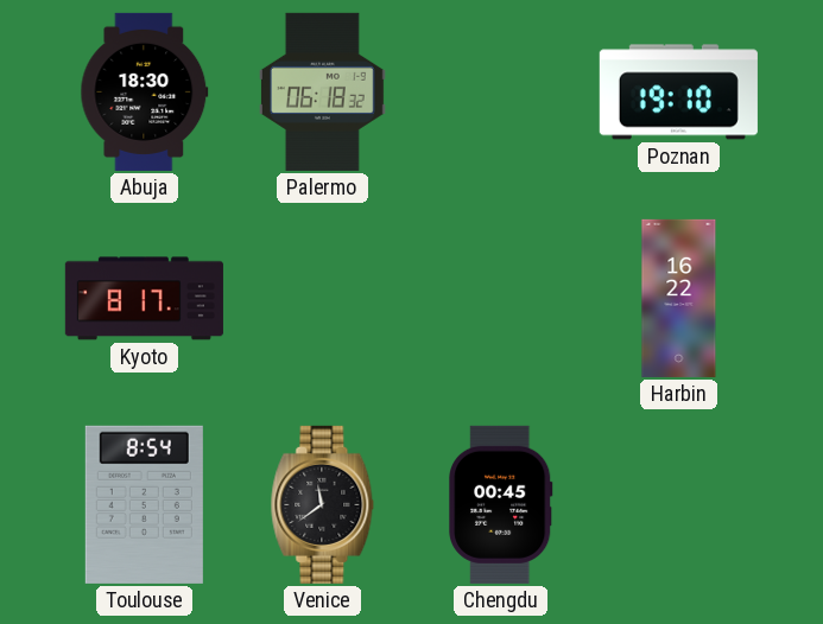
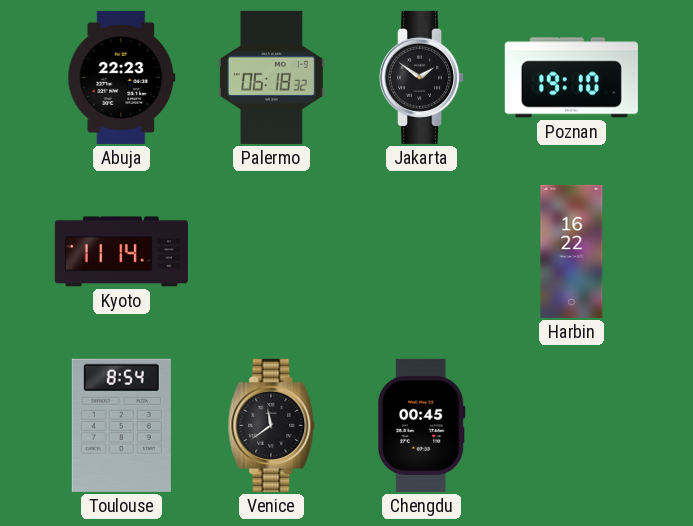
Abuja: 18:30 -> 22:23 (122, 77)
Jakarta: none -> 1:51 (422, 77)
Kyoto: 8:17 -> 11:14 (121, 252)
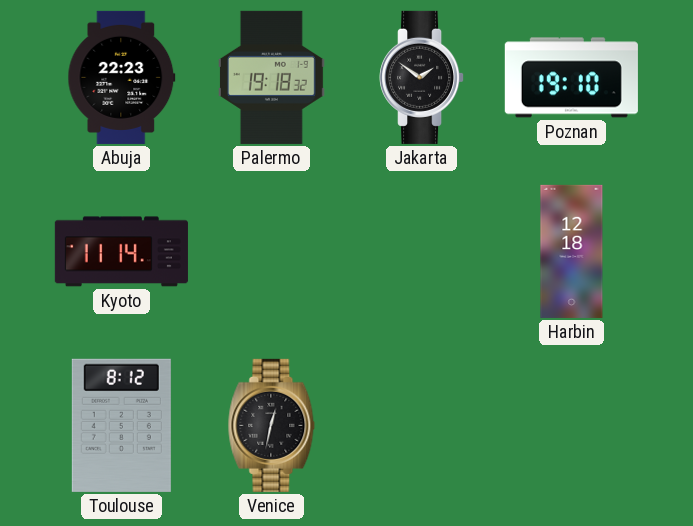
Palermo: 06:18 -> 19:18 (272, 77)
Harbin: 16:22 -> 12:18 (572, 251)
Toulouse: 8:54 -> 8:12 (121, 425)
Venice: 11:39 -> 12:32 (272, 425)
Chengdu: 00:45 -> none (422, 425)
